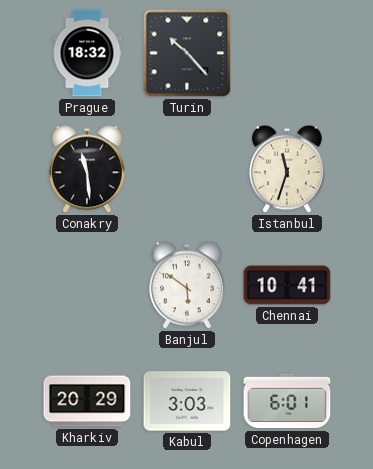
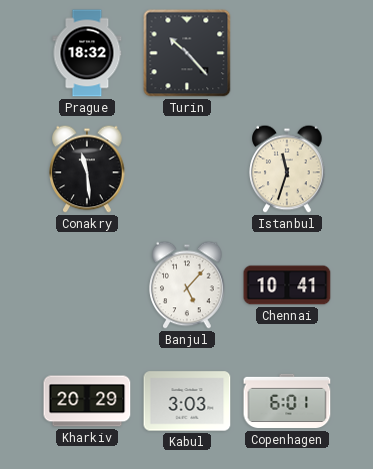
Banjul: 5:51 -> 5:07 (187, 285)
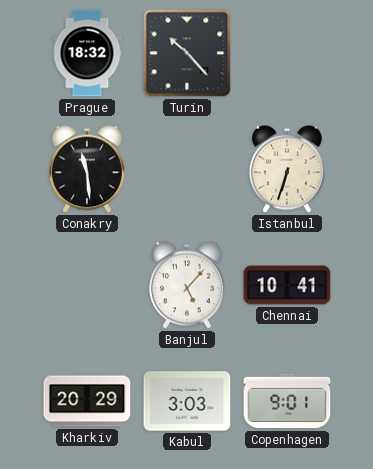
Istanbul: 11:33 -> 6:33 (287, 169)
Copenhagen: 6:01 -> 9:01 (287, 401)
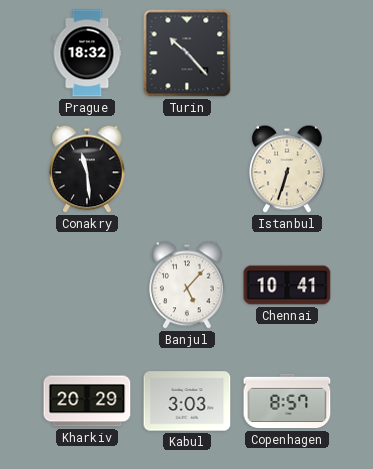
Copenhagen: 9:01 -> 8:57 (287, 401)
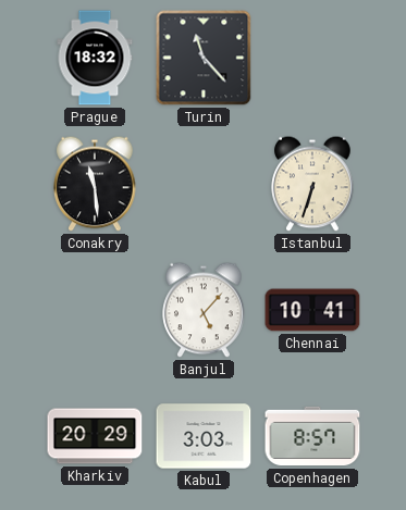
Turin: 10:23 -> 11:23 (204, 58)
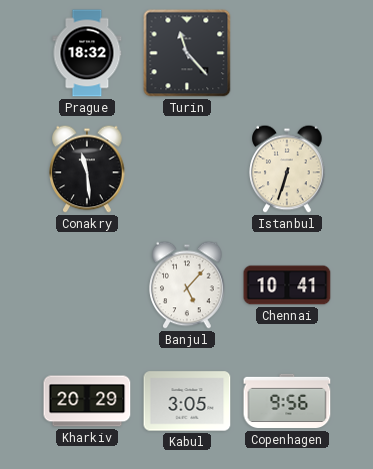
Kabul: 3:03 -> 3:05 (187, 401)
Copenhagen: 8:57 -> 9:56 (287, 401)
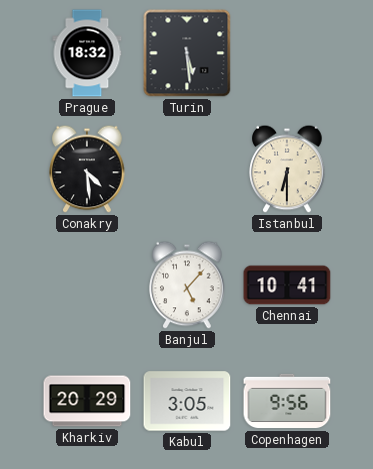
Turin: 11:23 -> 5:29 (187, 53)
Conakry: 11:29 -> 4:29 (87, 169)
Istanbul: 6:33 -> 6:30 (287, 169)
